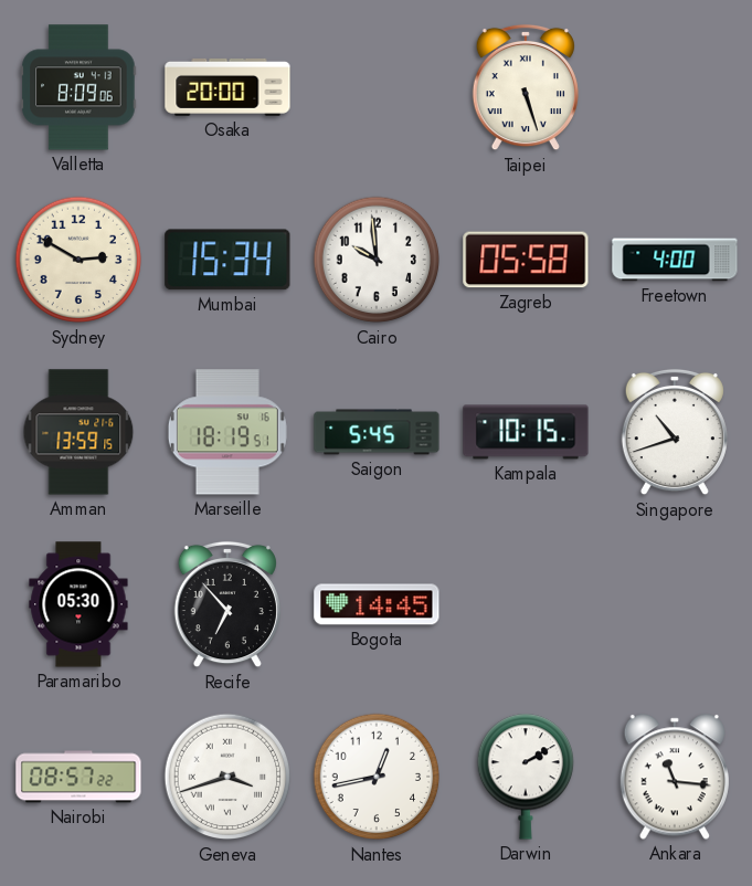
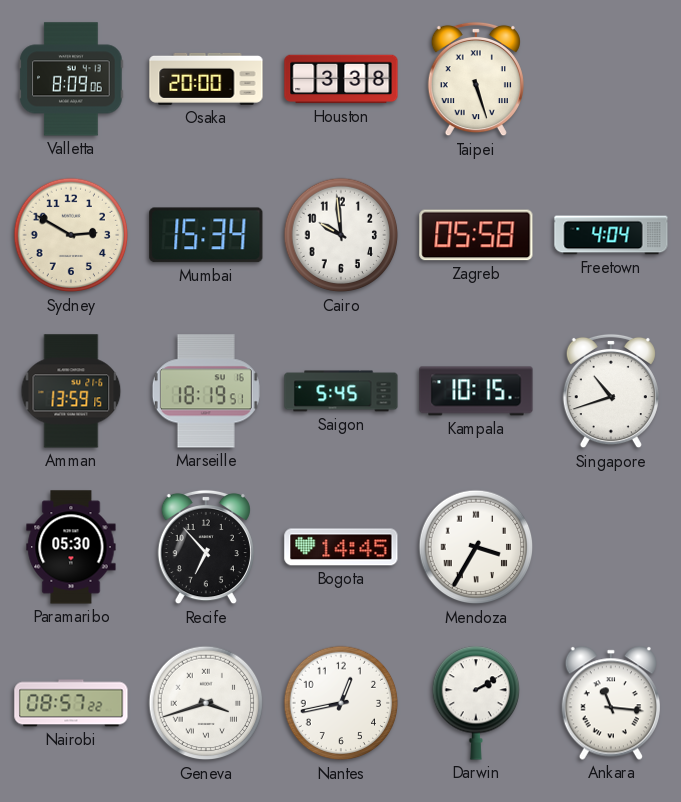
Houston: none -> 3:38 (341, 79)
Freetown: 4:00 -> 4:04 (611, 235)
Mendoza: none -> 3:35 (476, 547)
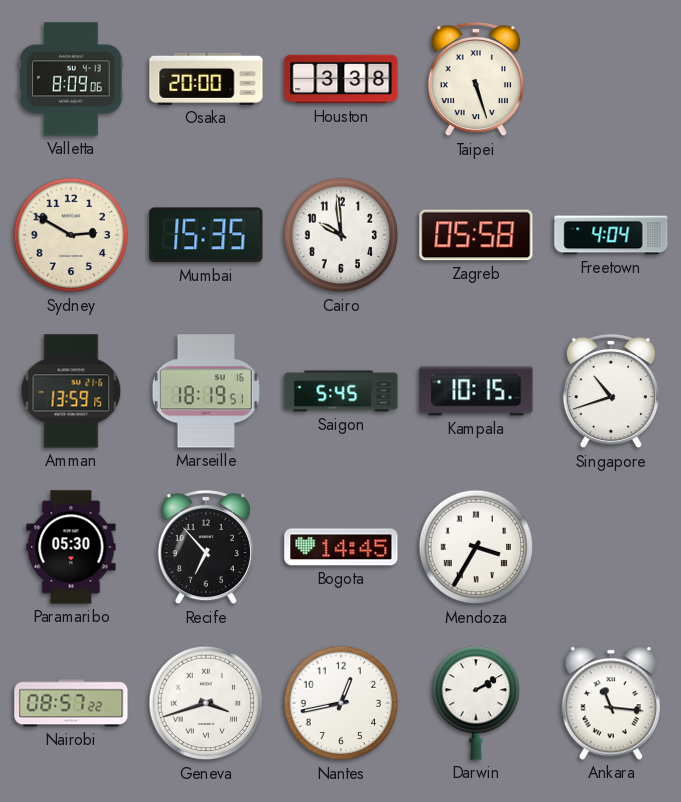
Mumbai: 15:34 -> 15:35 (206, 235)
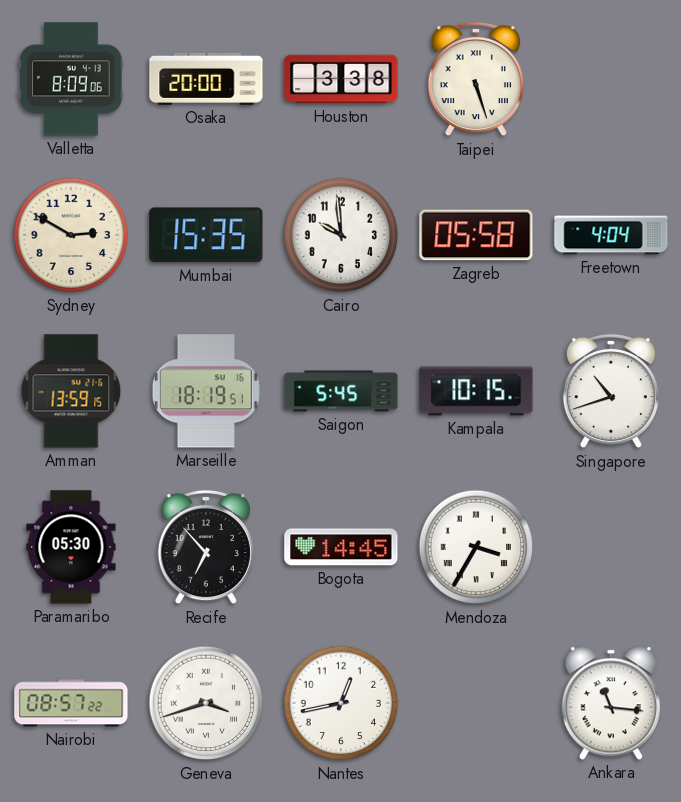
Darwin: 2:10 -> none (475, 703)
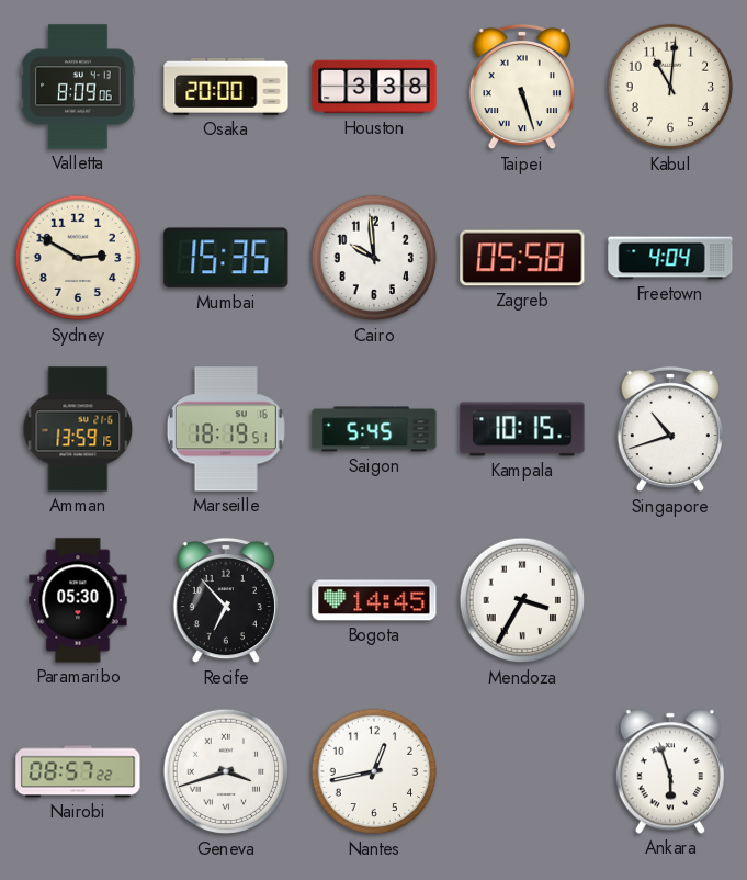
Kabul: none -> 11:01 (670, 87)
Ankara: 11:16 -> 5:57 (670, 771)
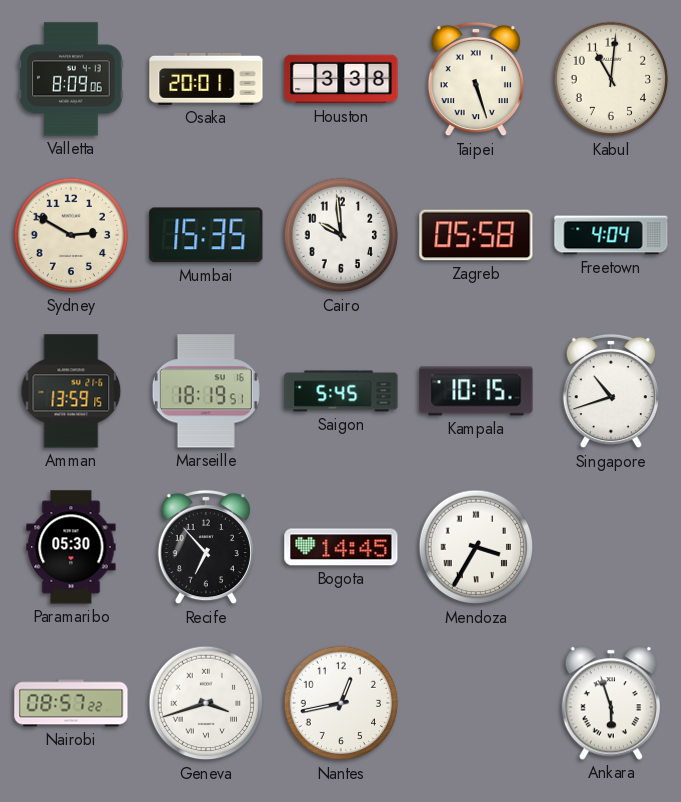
Osaka: 20:00 -> 20:01 (206, 79)
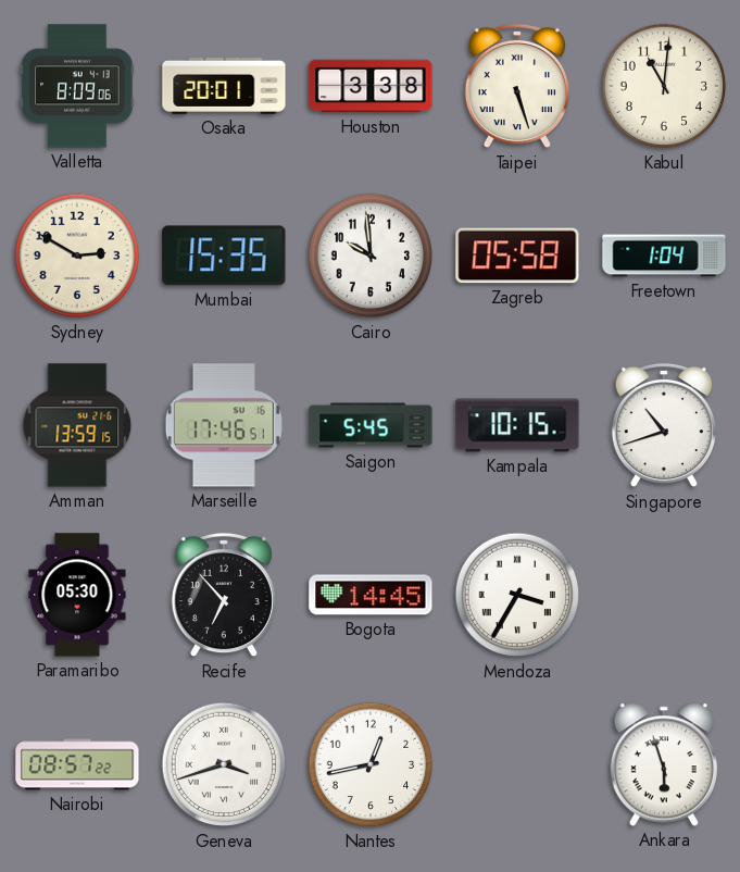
Freetown: 4:04 -> 1:04 (664, 256)
Marseille: 18:19 -> 17:46 (224, 425)
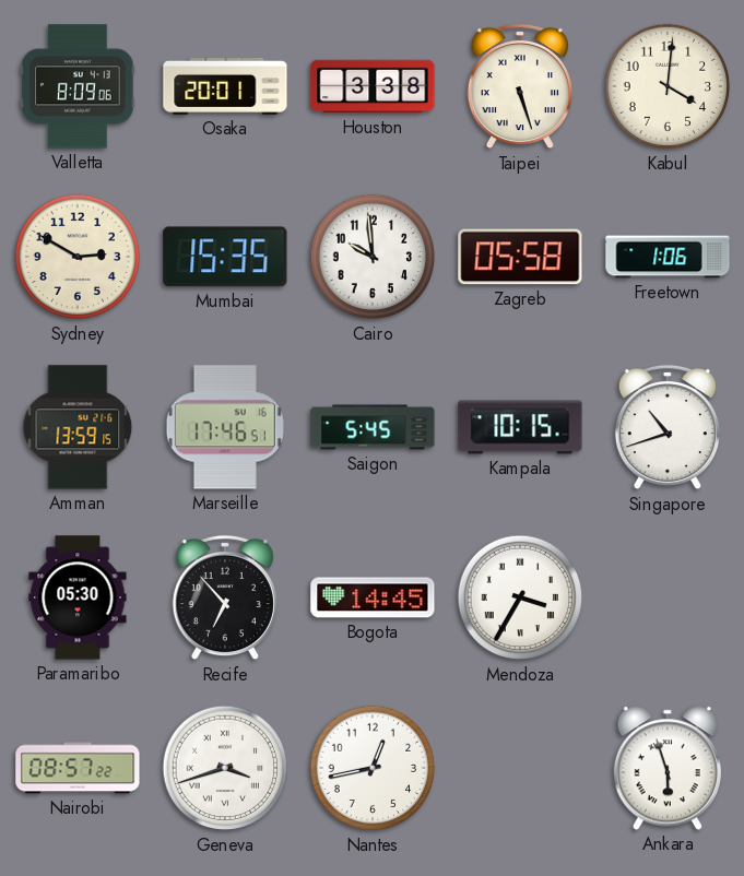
Kabul: 11:01 -> 4:01 (668, 86)
Freetown: 1:04 -> 1:06 (668, 257)
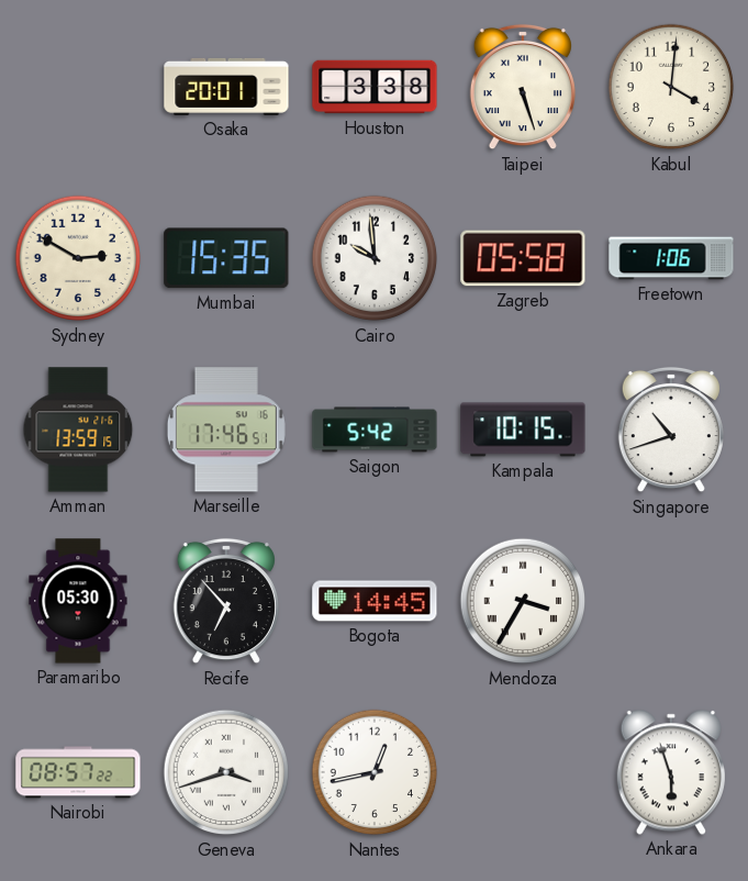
Valletta: 8:09 -> none (78, 86)
Saigon: 5:45 -> 5:42 (375, 430)
